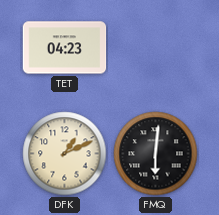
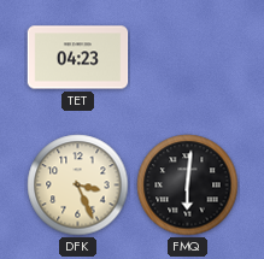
DFK: 1:11 -> 3:26 (78, 186)
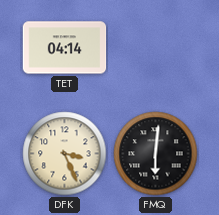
TET: 04:23 -> 04:14 (65, 48)
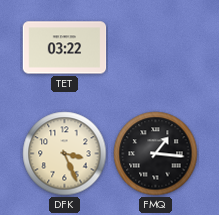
TET: 04:14 -> 03:22 (65, 48)
FMQ: 6:01 -> 1:16 (156, 154)
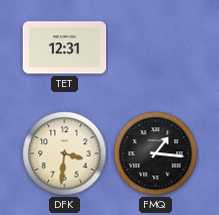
TET: 03:22 -> 12:31 (65, 48)
DFK: 3:26 -> 3:31 (65, 154)
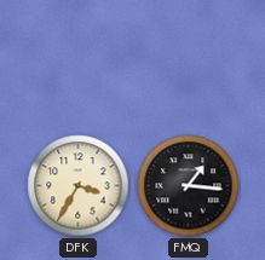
TET: 12:31 -> none (65, 48)
DFK: 3:31 -> 3:35 (79, 186)
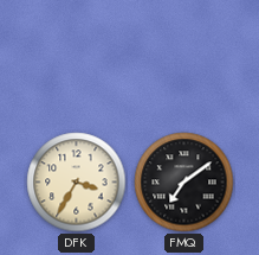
FMQ: 1:16 -> 7:09 (184, 183)
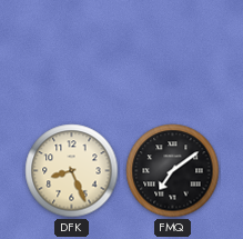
DFK: 3:35 -> 8:26 (72, 171)
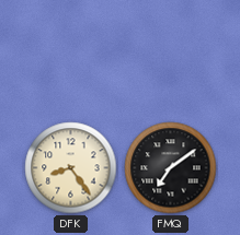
DFK: 8:26 -> 8:24 (71, 168)
